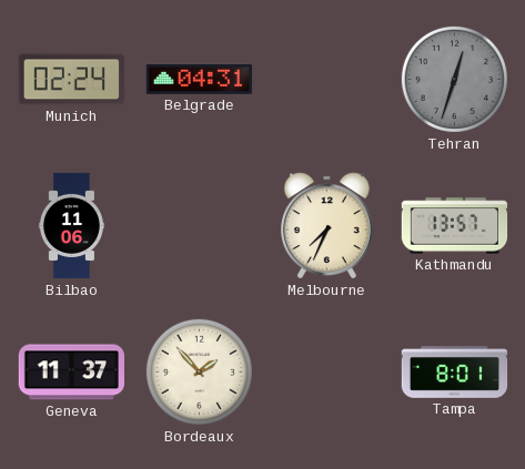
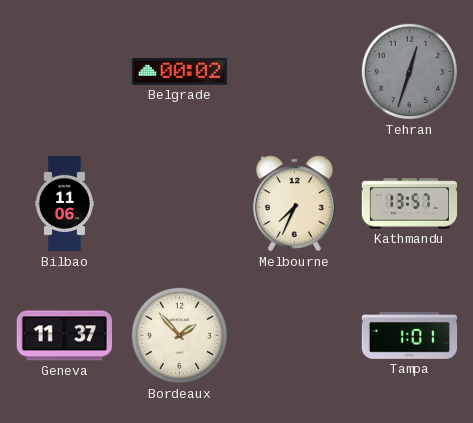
Munich: 02:24 -> none (71, 80)
Belgrade: 04:31 -> 00:02 (179, 72)
Tampa: 8:01 -> 1:01 (410, 336)
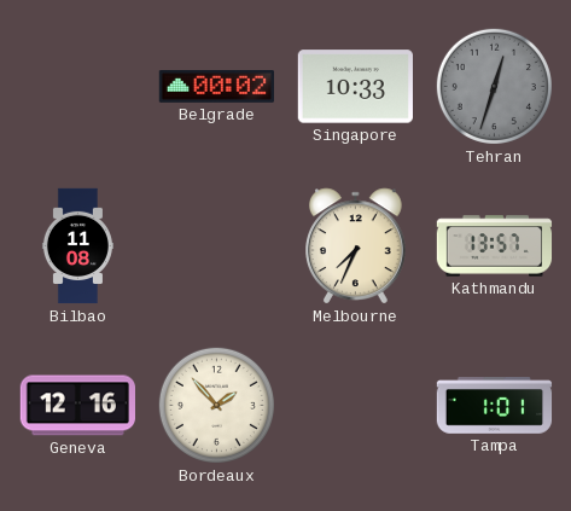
Singapore: none -> 10:33 (355, 87)
Bilbao: 11:06 -> 11:08 (77, 246)
Geneva: 11:37 -> 12:16 (77, 406)
